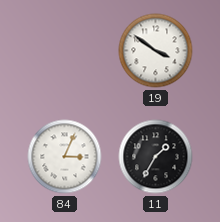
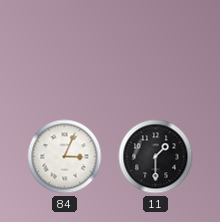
19: 3:51 -> none (156, 51)
11: 1:35 -> 1:30 (156, 157)
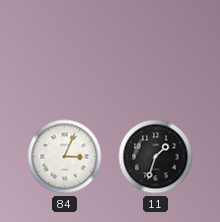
11: 1:30 -> 1:33 (156, 157)
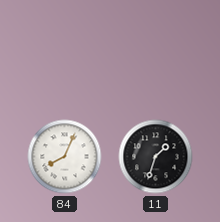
84: 3:04 -> 8:04 (65, 157)
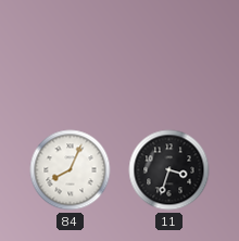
11: 1:33 -> 3:33 (169, 170)
